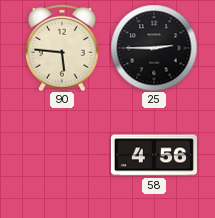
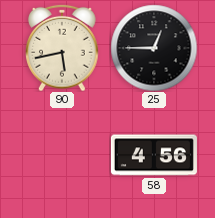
90: 5:46 -> 5:43 (62, 48)
25: 2:45 -> 12:45 (154, 48)
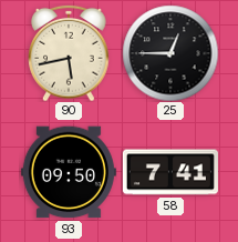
93: none -> 09:50 (69, 172)
58: 4:56 -> 7:41 (170, 172)
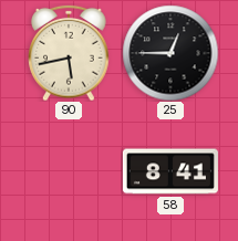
93: 09:50 -> none (69, 172)
58: 7:41 -> 8:41 (170, 171)
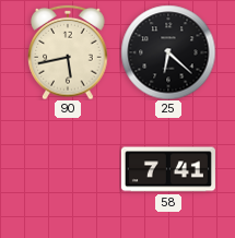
25: 12:45 -> 6:22 (168, 52)
58: 8:41 -> 7:41 (168, 169)
